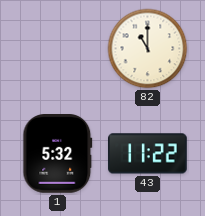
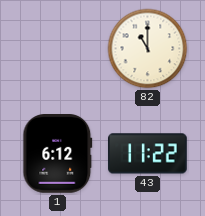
1: 5:32 -> 6:12 (58, 154)
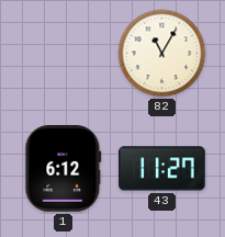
82: 11:00 -> 11:05 (162, 54)
43: 11:22 -> 11:27 (162, 169)
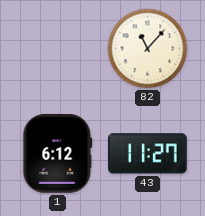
82: 11:05 -> 11:07 (148, 49)
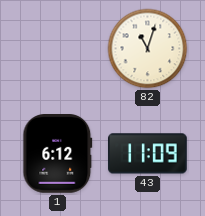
82: 11:07 -> 11:03 (148, 49)
43: 11:27 -> 11:09 (148, 154)
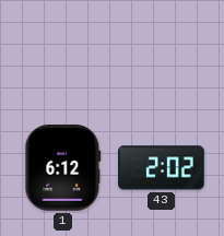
82: 11:03 -> none (148, 49)
43: 11:09 -> 2:02 (162, 168)
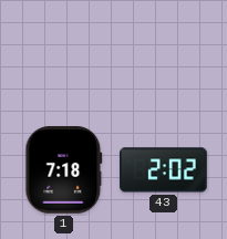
1: 6:12 -> 7:18 (64, 170)
